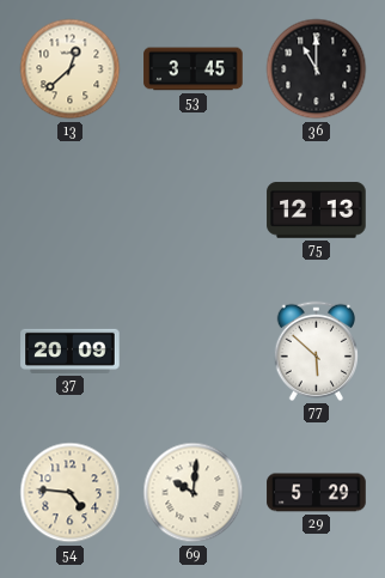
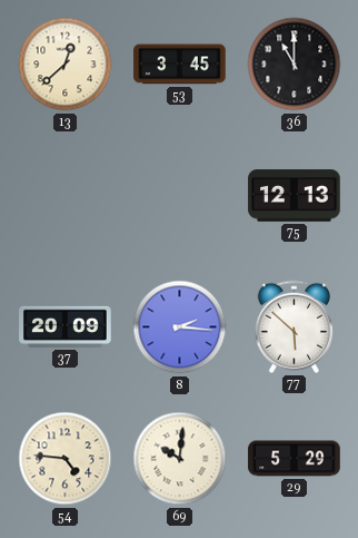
8: none -> 2:16 (180, 327)
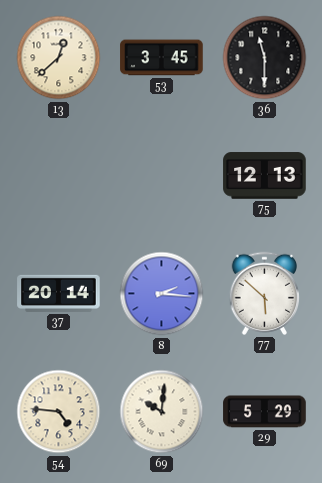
36: 11:00 -> 11:30 (265, 58)
37: 20:09 -> 20:14 (59, 293)
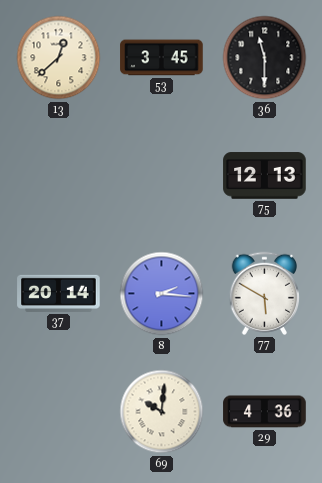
77: 5:52 -> 5:50 (264, 293)
54: 4:46 -> none (59, 412)
29: 5:29 -> 4:36 (265, 412)
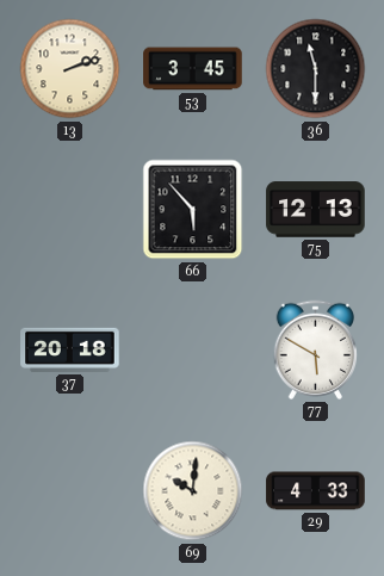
13: 12:38 -> 2:12 (70, 69)
66: none -> 5:53 (193, 210)
37: 20:14 -> 20:18 (70, 349)
8: 2:16 -> none (162, 294)
29: 4:36 -> 4:33 (316, 491)
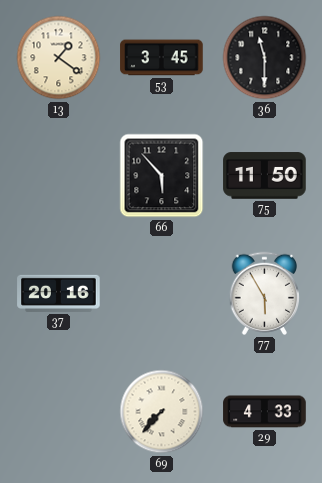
13: 2:12 -> 1:21 (59, 58)
75: 12:13 -> 11:50 (265, 176)
37: 20:18 -> 20:16 (59, 293)
77: 5:50 -> 5:55 (264, 293)
69: 10:01 -> 7:37 (162, 412)
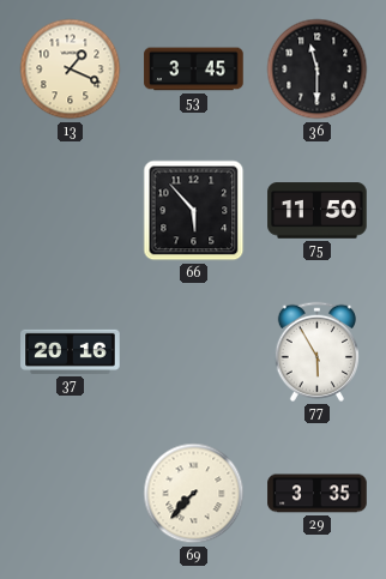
13: 1:21 -> 1:19 (71, 70)
29: 4:33 -> 3:35 (318, 494)
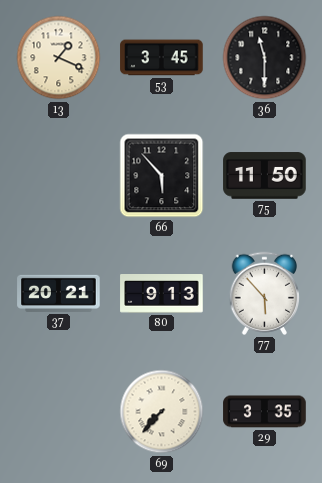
37: 20:16 -> 20:21 (59, 293)
80: none -> 9:13 (162, 294)
77: 5:55 -> 5:53 (264, 293)
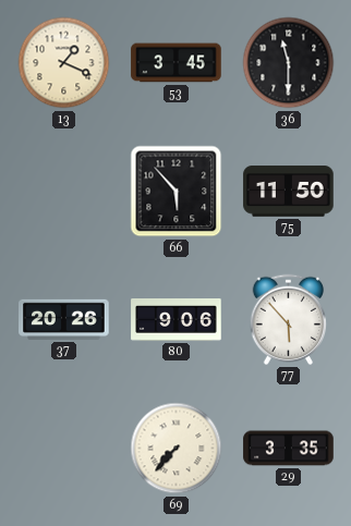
37: 20:21 -> 20:26 (64, 319)
80: 9:13 -> 9:06 (177, 320)
